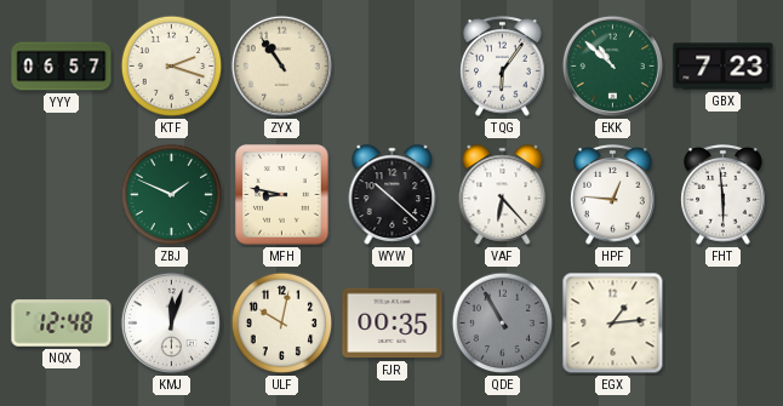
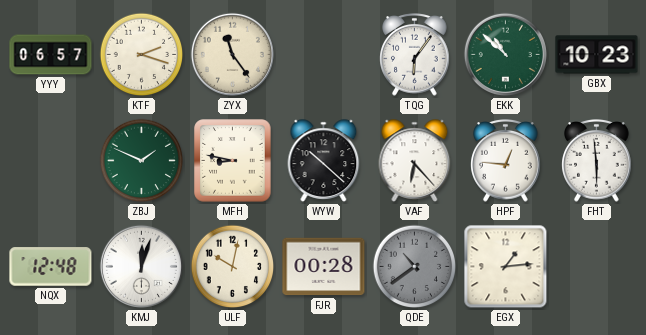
ZYX: 10:54 -> 11:24 (232, 54)
GBX: 7:23 -> 10:23 (597, 55)
FJR: 00:35 -> 00:28 (324, 267)
QDE: 10:55 -> 10:39 (415, 267)
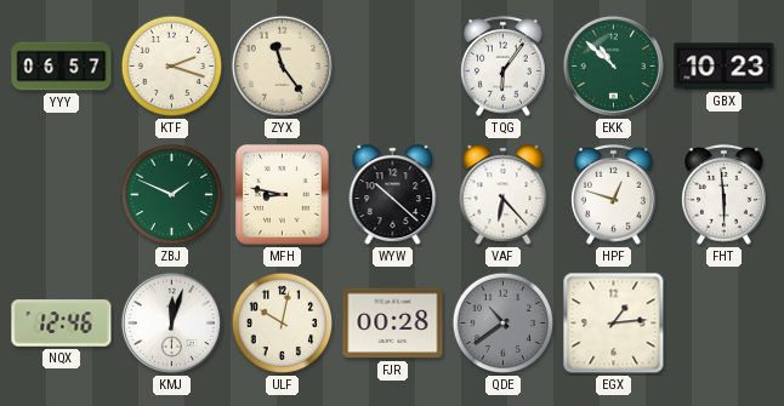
HPF: 12:46 -> 12:48 (614, 195)
NQX: 12:48 -> 12:46 (62, 324)
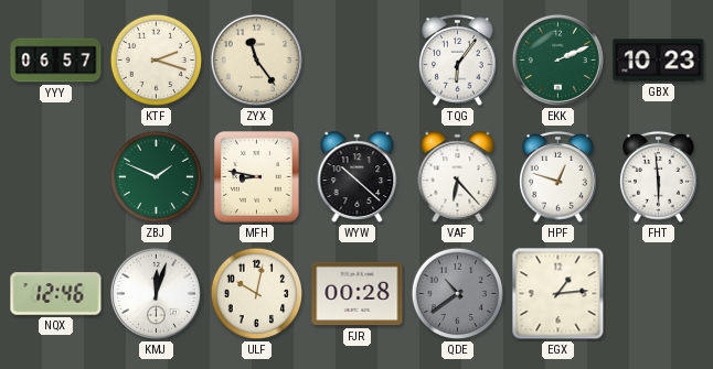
EKK: 10:52 -> 2:11 (557, 59)
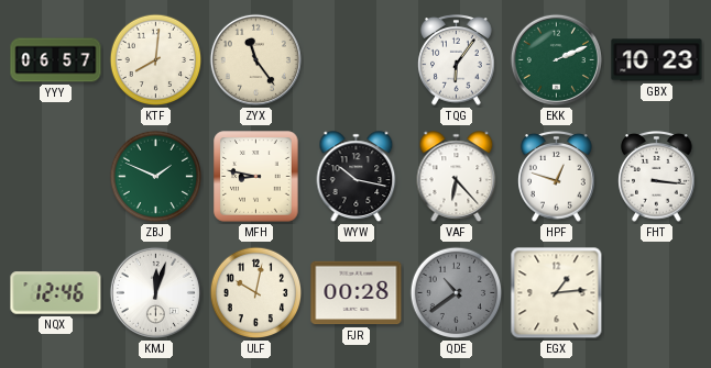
KTF: 2:18 -> 8:01 (156, 60)
WYW: 10:22 -> 10:17 (357, 177)
FHT: 5:59 -> 3:16 (657, 177)
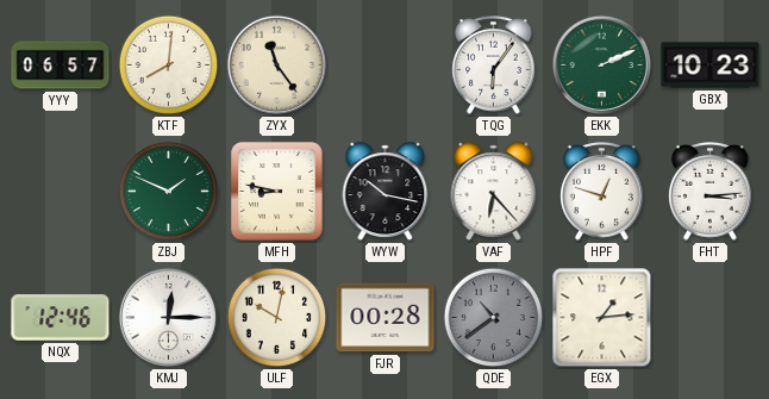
FHT: 3:16 -> 3:14 (711, 192)
KMJ: 12:03 -> 12:15 (168, 317)
